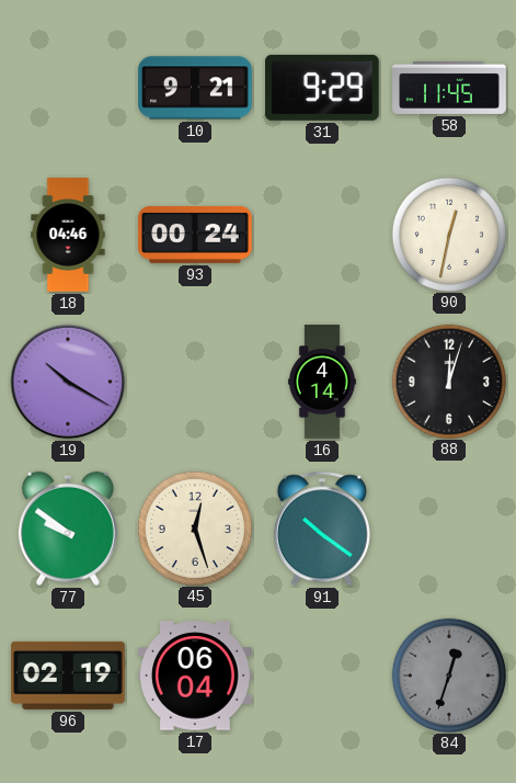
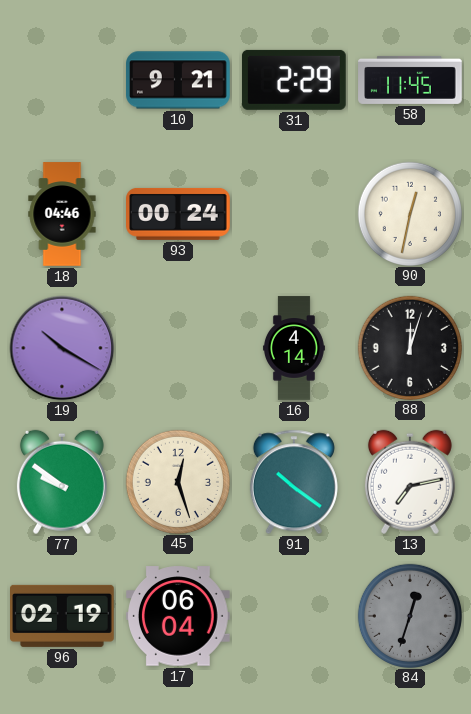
31: 9:29 -> 2:29 (294, 80)
13: none -> 7:13 (410, 482)
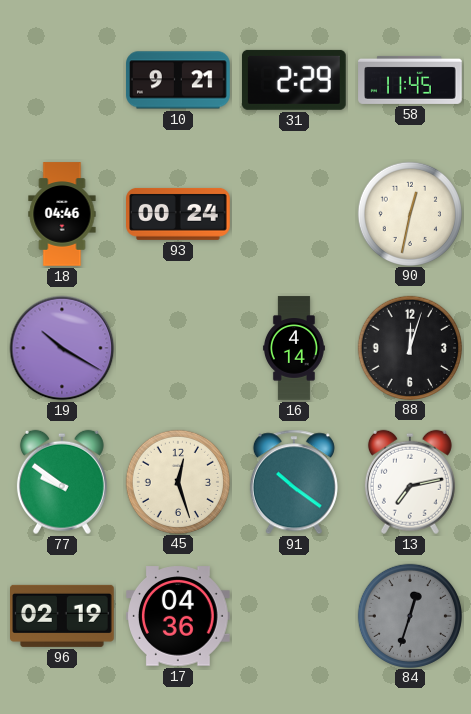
17: 06:04 -> 04:36 (179, 616)
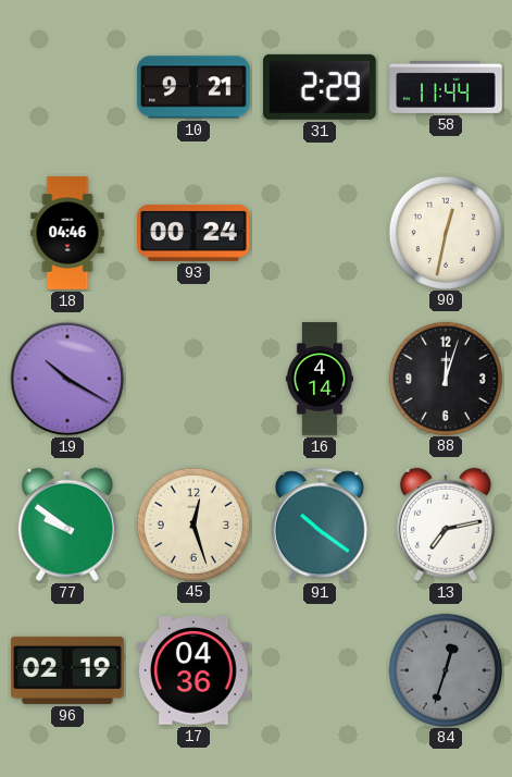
58: 11:45 -> 11:44 (446, 87)
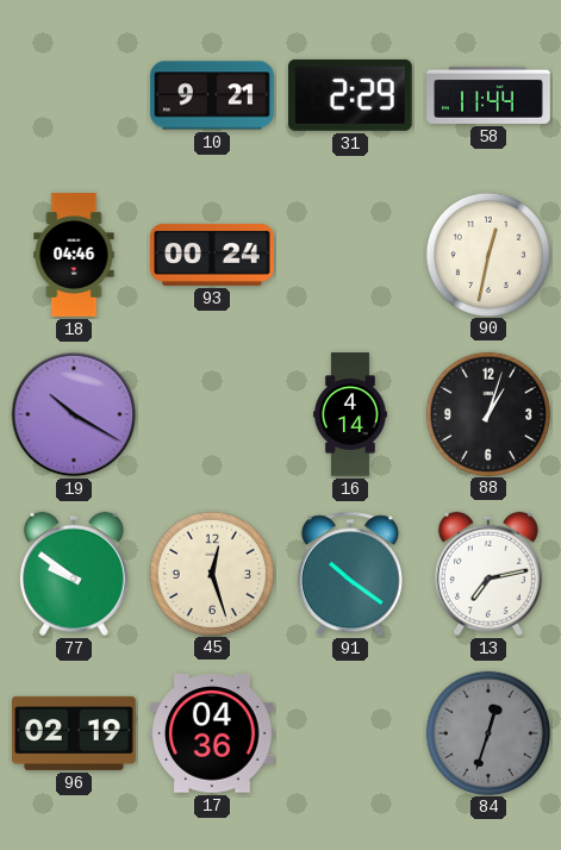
88: 12:03 -> 1:03 (487, 413)
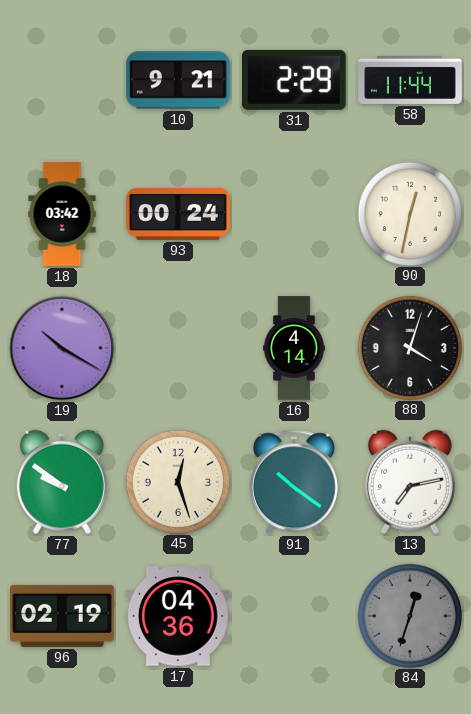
18: 04:46 -> 03:42 (62, 214)
88: 1:03 -> 4:03 (409, 347)
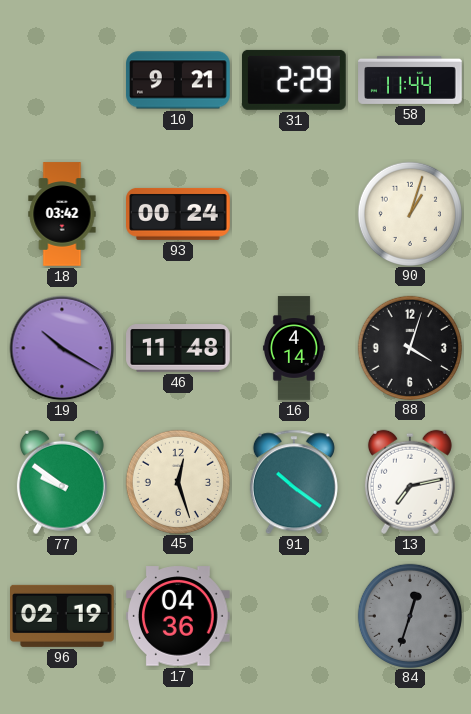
90: 12:32 -> 1:03 (409, 213)
46: none -> 11:48 (178, 348)
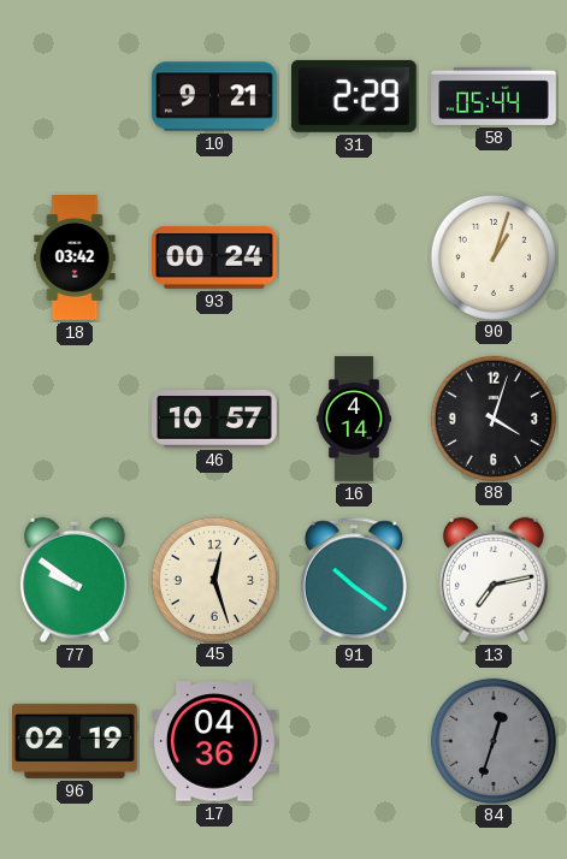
58: 11:44 -> 05:44 (494, 96)
19: 10:20 -> none (62, 348)
46: 11:48 -> 10:57 (214, 419)
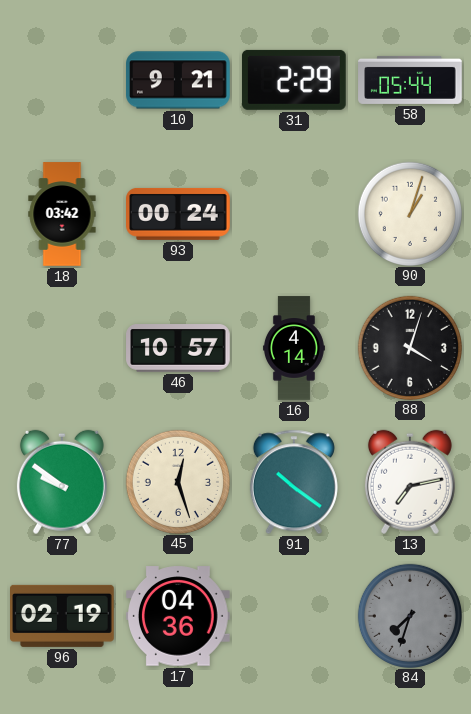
84: 12:33 -> 7:33 (409, 615)
